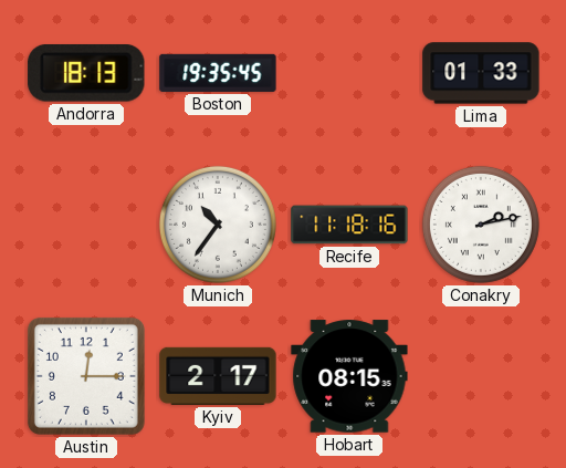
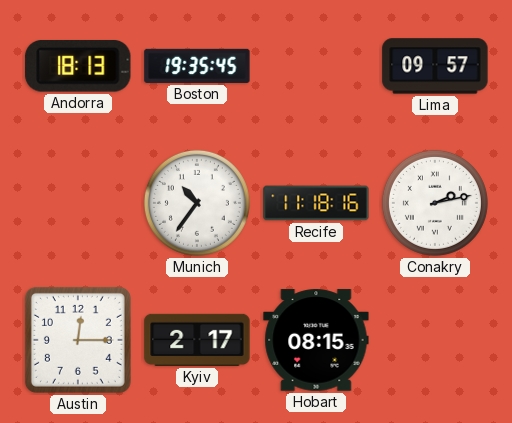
Lima: 01:33 -> 09:57 (435, 66)
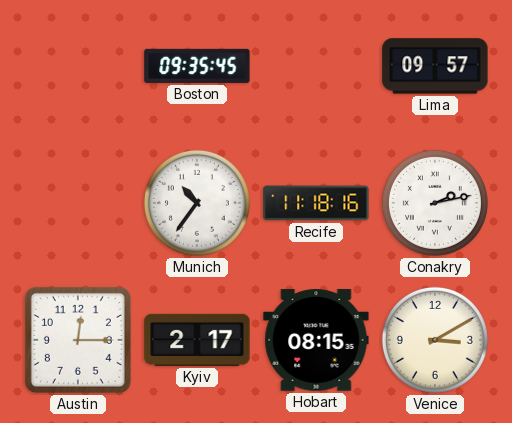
Andorra: 18:13 -> none (78, 67)
Boston: 19:35 -> 09:35 (197, 66)
Venice: none -> 3:10 (435, 340)
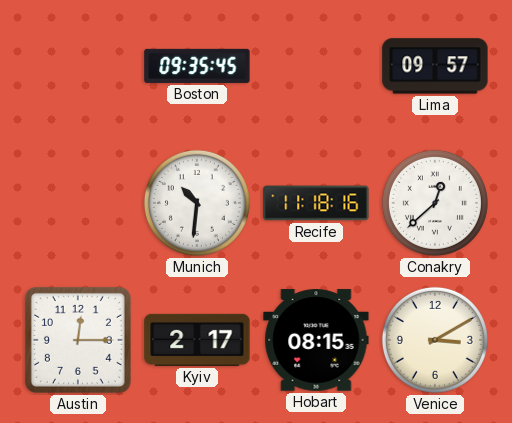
Munich: 10:36 -> 10:31 (197, 203)
Conakry: 2:13 -> 12:38 (435, 203)
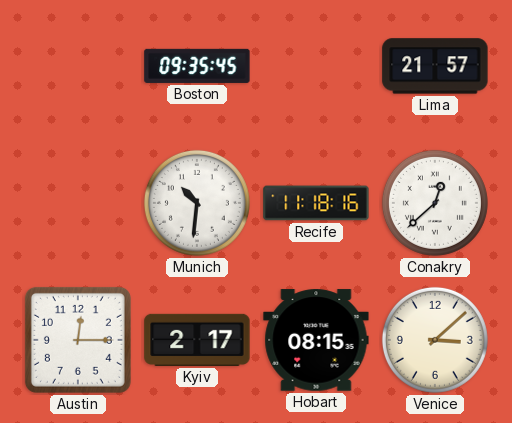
Lima: 09:57 -> 21:57 (435, 66)
Venice: 3:10 -> 3:08 (435, 340)
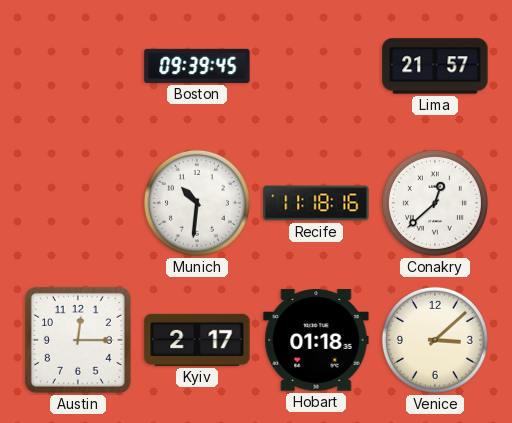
Boston: 09:35 -> 09:39 (197, 66)
Hobart: 08:15 -> 01:18 (316, 340)
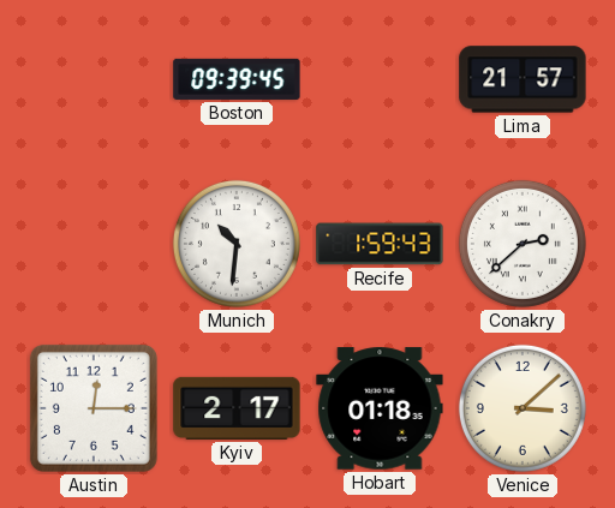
Recife: 11:18 -> 1:59 (380, 244)
Conakry: 12:38 -> 2:38 (523, 244)
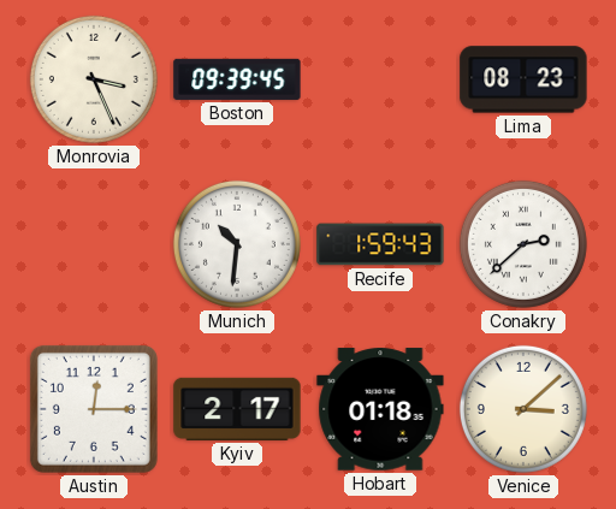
Monrovia: none -> 3:26 (94, 79)
Lima: 21:57 -> 08:23 (523, 79)
